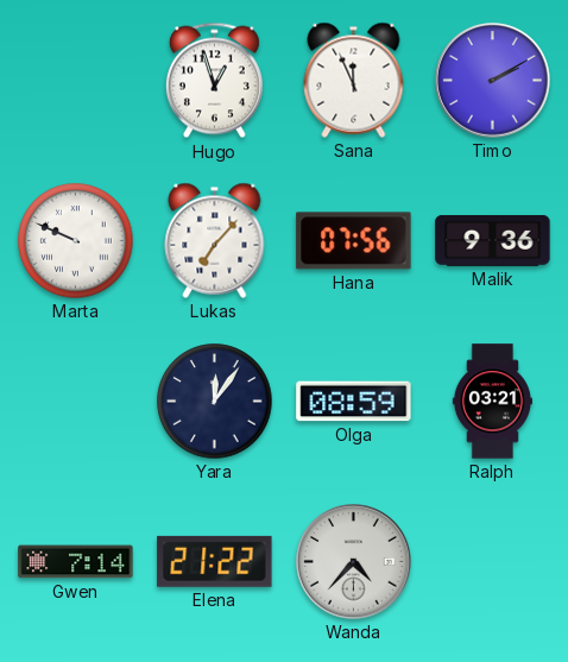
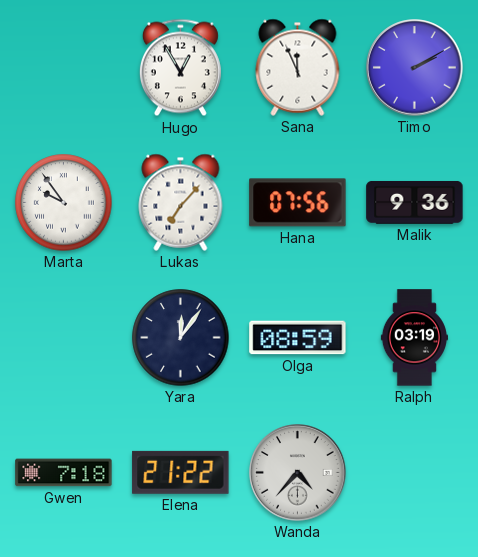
Hugo: 12:57 -> 12:55 (180, 68)
Marta: 9:49 -> 9:54 (64, 203)
Ralph: 03:21 -> 03:19 (414, 338)
Gwen: 7:14 -> 7:18 (64, 473)
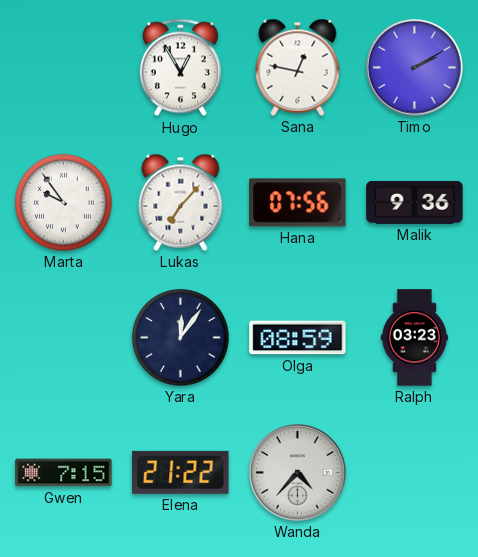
Sana: 11:56 -> 12:47 (298, 67)
Ralph: 03:19 -> 03:23 (414, 338)
Gwen: 7:18 -> 7:15 (64, 473)
